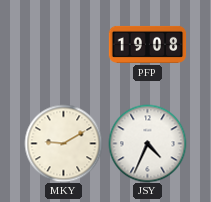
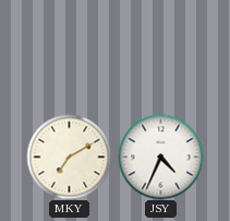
PFP: 19:08 -> none (147, 44)
MKY: 9:10 -> 7:10 (69, 156)
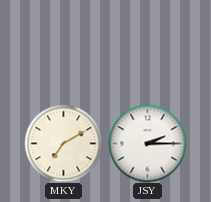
JSY: 4:34 -> 2:15 (147, 143)
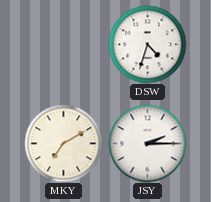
DSW: none -> 4:33 (147, 44)
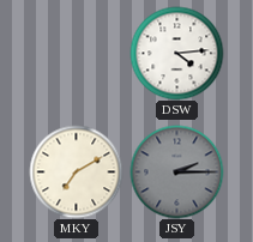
DSW: 4:33 -> 4:14 (176, 53)
JSY dial: white -> grey (176, 171)
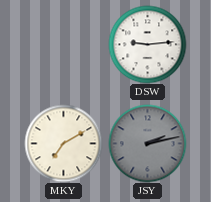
DSW: 4:14 -> 9:14 (147, 44)
JSY: 2:15 -> 2:13 (147, 143)
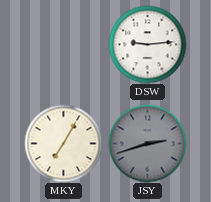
MKY: 7:10 -> 7:05 (63, 143)
JSY: 2:13 -> 2:42 (147, 143)
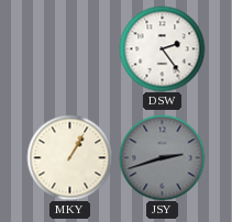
DSW: 9:14 -> 2:24 (162, 48)
MKY: 7:05 -> 1:05 (69, 157)
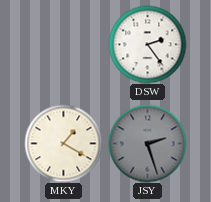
MKY: 1:05 -> 1:20 (63, 143)
JSY: 2:42 -> 2:27 (147, 143)
